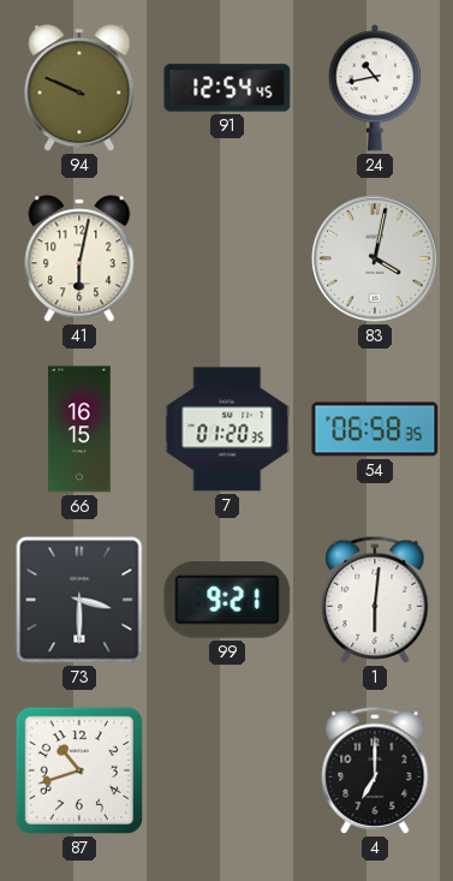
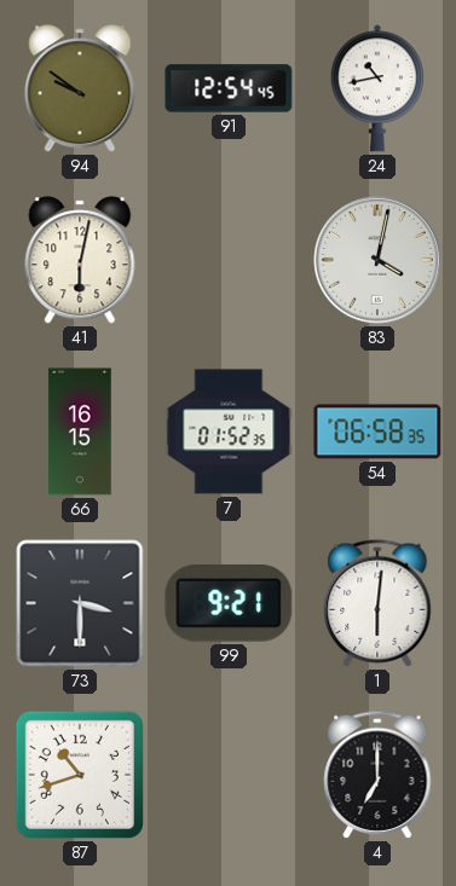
94: 9:49 -> 9:51 (80, 88)
7: 01:20 -> 01:52 (229, 432)
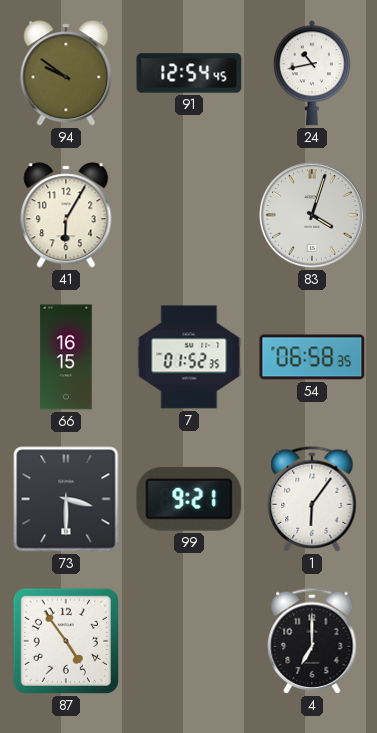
41: 6:02 -> 6:05 (66, 215)
83: 4:02 -> 4:03 (312, 215)
1: 6:01 -> 6:06 (312, 499)
87: 10:42 -> 4:54 (66, 641)
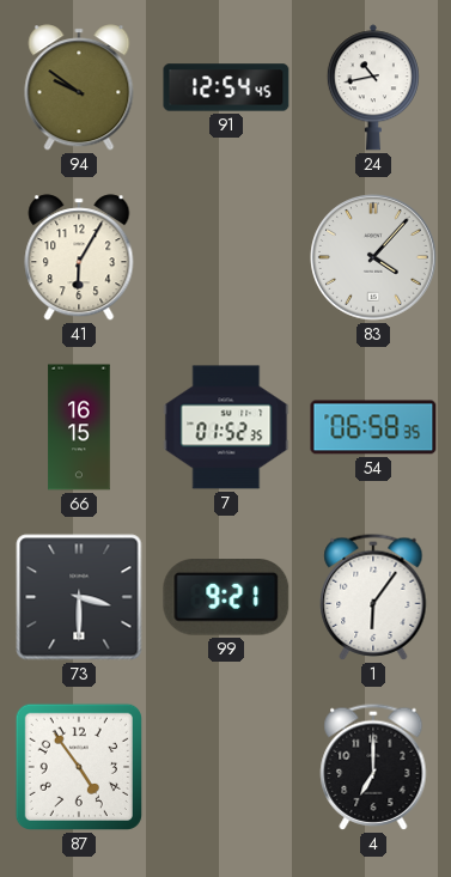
83: 4:03 -> 4:07 (373, 257)
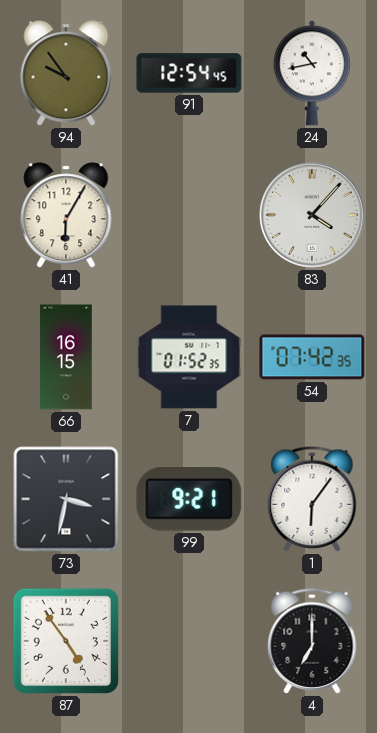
94: 9:51 -> 9:54 (66, 73)
54: 06:58 -> 07:42 (312, 357)
73: 3:30 -> 3:32 (66, 499)
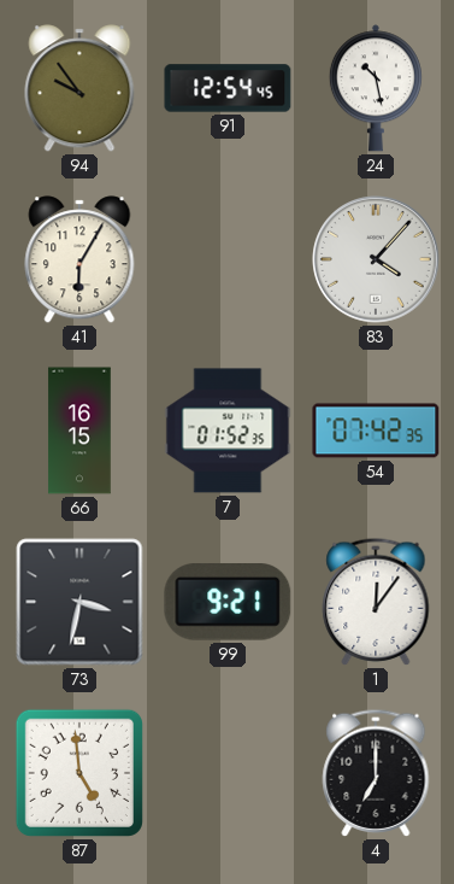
24: 10:43 -> 10:28 (376, 88)
1: 6:06 -> 12:06 (376, 602)
87: 4:54 -> 4:59 (79, 773)
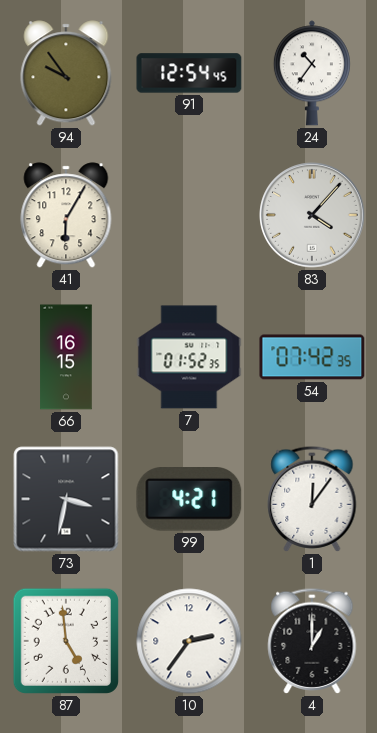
24: 10:28 -> 10:36 (312, 73)
99: 9:21 -> 4:21 (189, 500)
10: none -> 2:36 (189, 641)
4: 7:00 -> 1:00 (312, 641)
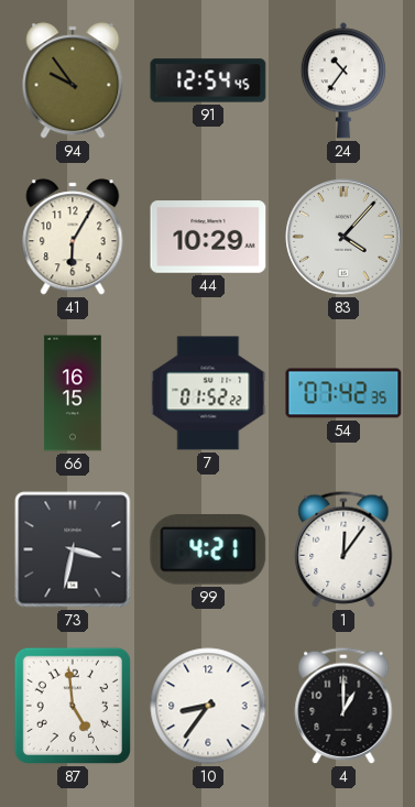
44: none -> 10:29 (208, 237)
7: 01:52:35 -> 01:52:22 (208, 393)
10: 2:36 -> 8:36 (208, 706)
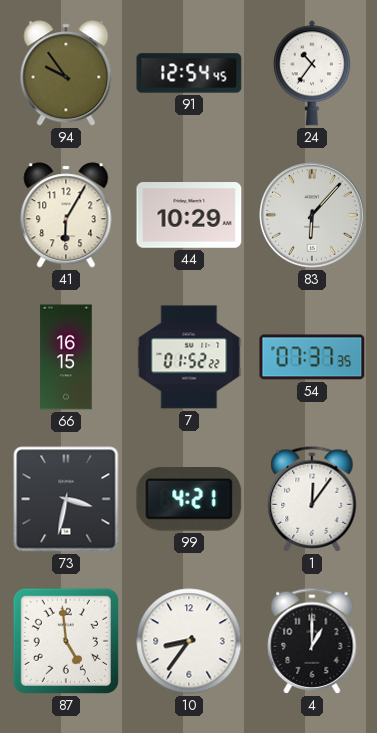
83: 4:07 -> 6:07 (312, 215)
54: 07:42 -> 07:37 (312, 357)
